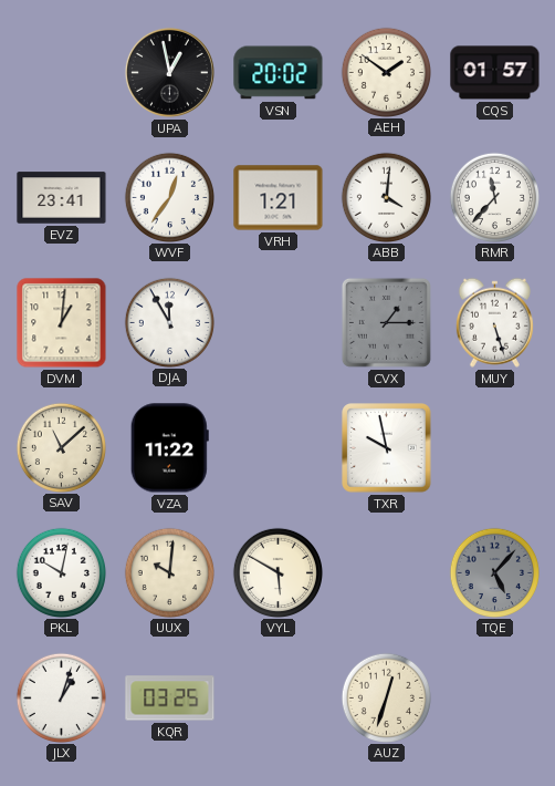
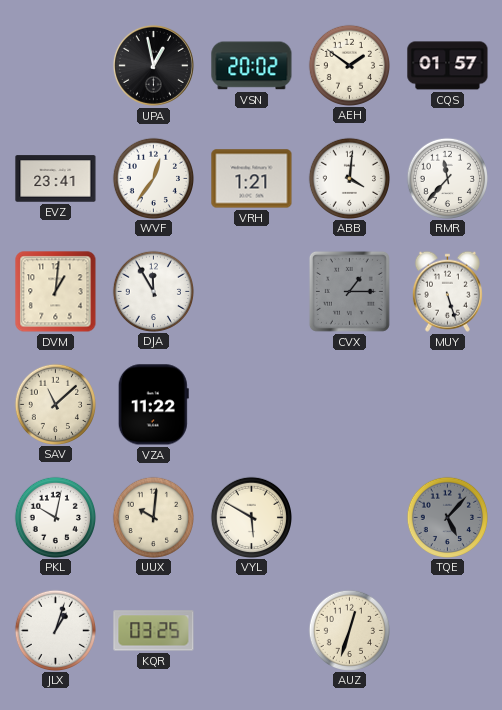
TXR: 9:58 -> none (387, 448)
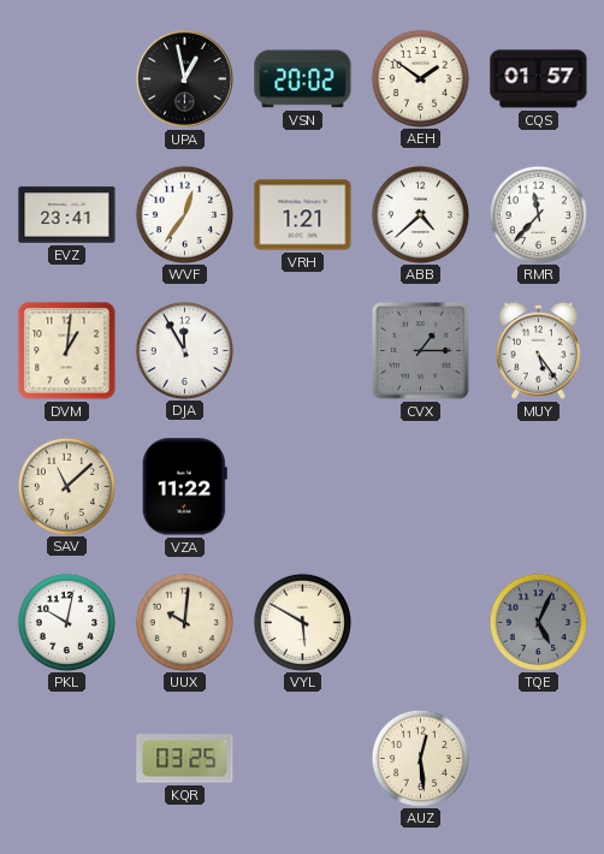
ABB: 4:01 -> 4:38 (420, 214)
MUY: 5:27 -> 5:24 (538, 350)
TQE: 5:07 -> 5:04 (538, 622)
JLX: 1:03 -> none (55, 630)
AUZ: 12:33 -> 12:29 (420, 758)
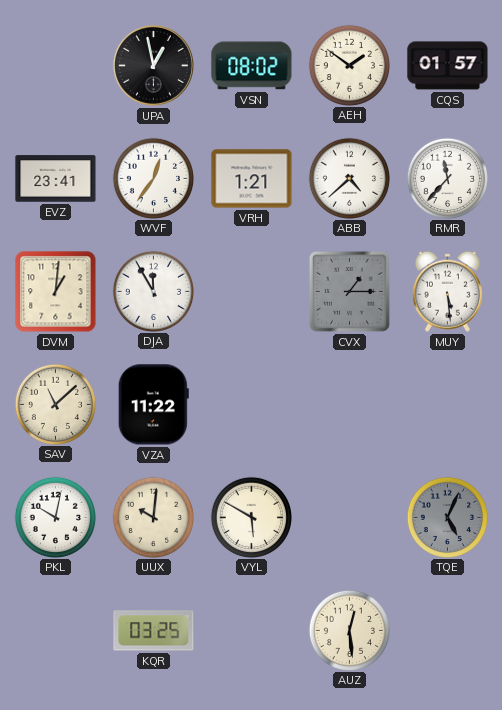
VSN: 20:02 -> 08:02 (252, 66)
MUY: 5:24 -> 5:29 (447, 291)
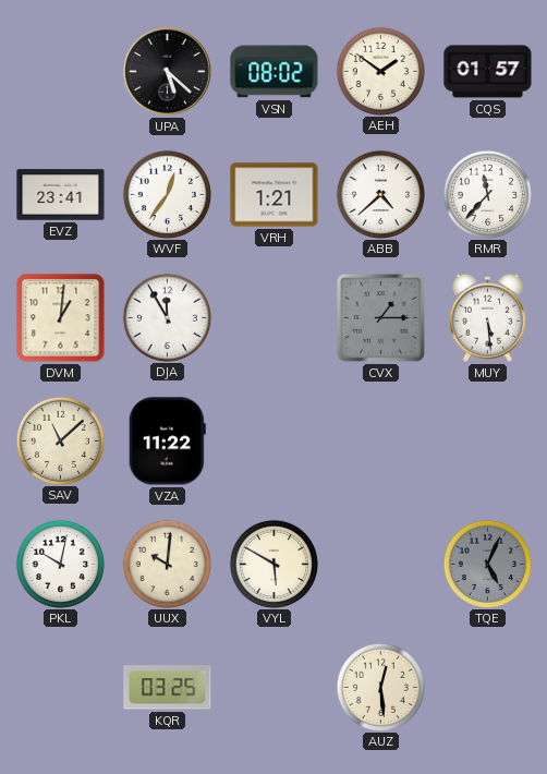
UPA: 12:58 -> 5:22 (167, 71)
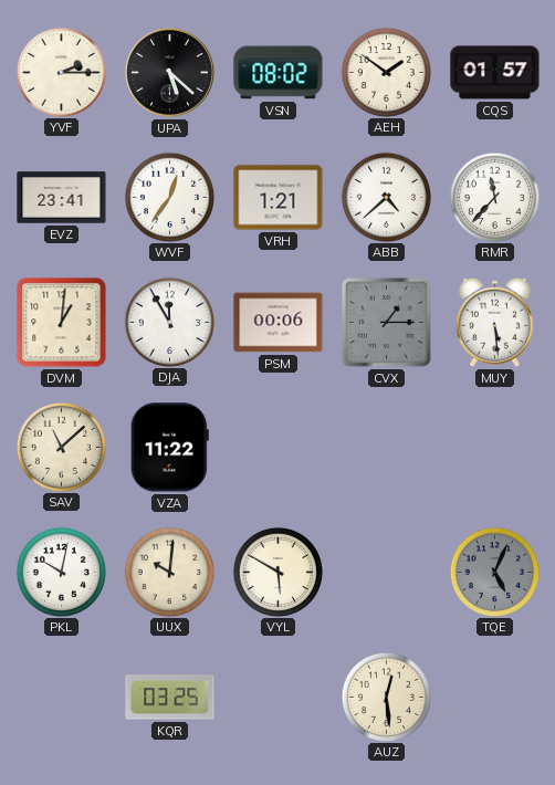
YVF: none -> 2:15 (61, 72)
PSM: none -> 00:06 (279, 323)
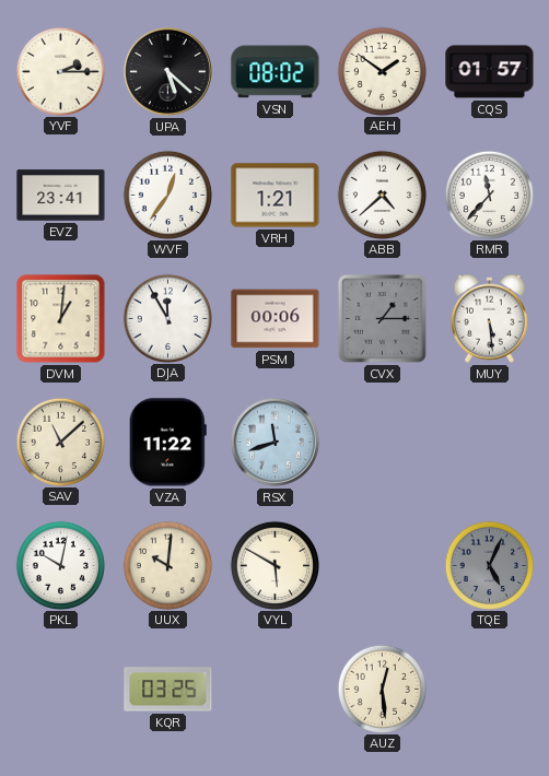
RSX: none -> 11:42 (274, 442)
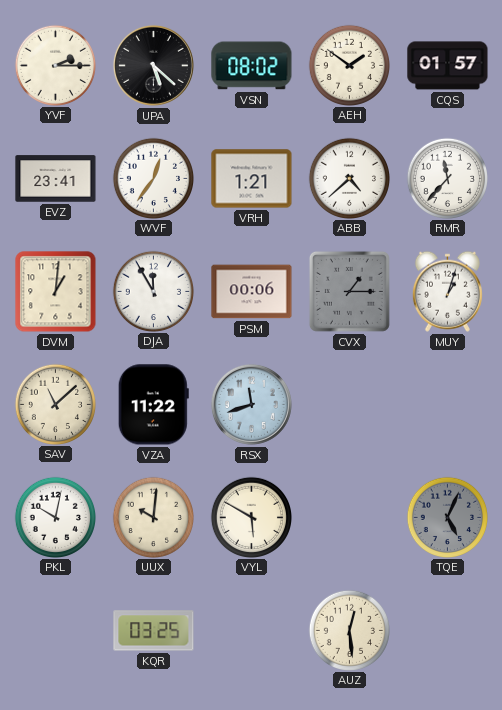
MUY: 5:29 -> 1:03 (447, 291)
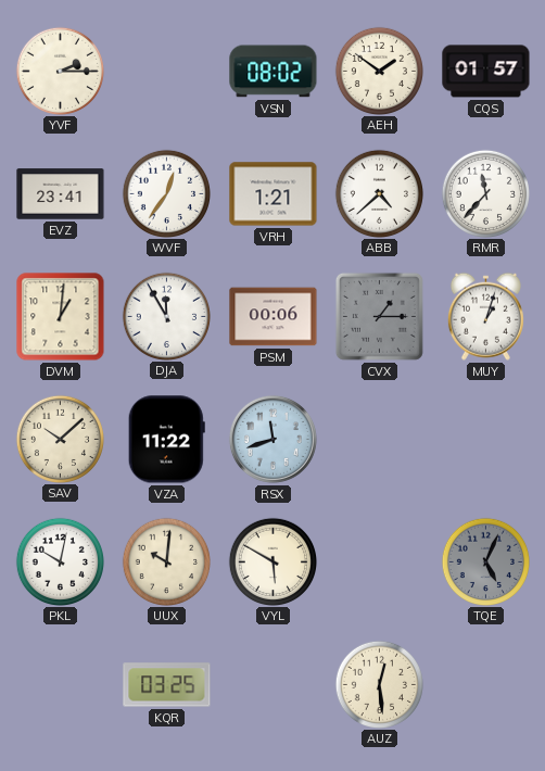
UPA: 5:22 -> none (153, 65)
SAV: 11:08 -> 10:08 (60, 439)
